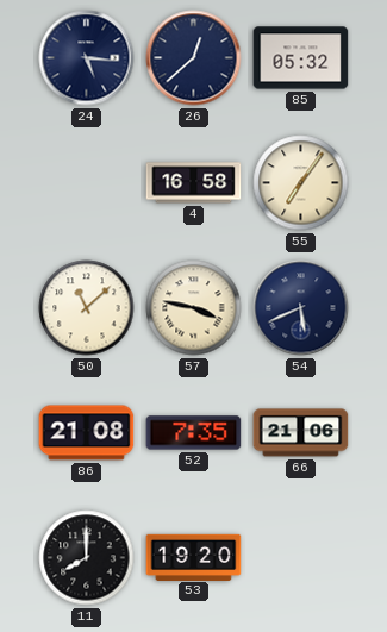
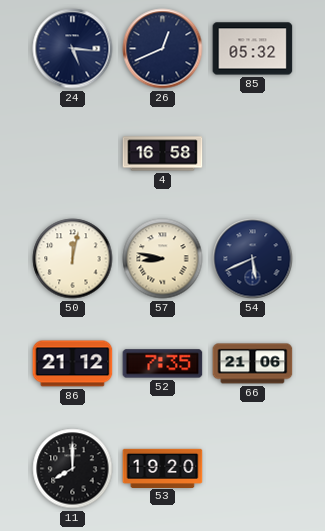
26: 12:38 -> 12:41 (163, 49)
55: 7:06 -> none (301, 183)
50: 11:08 -> 12:02 (73, 259)
57: 3:47 -> 8:47 (163, 259)
86: 21:08 -> 21:12 (73, 364)
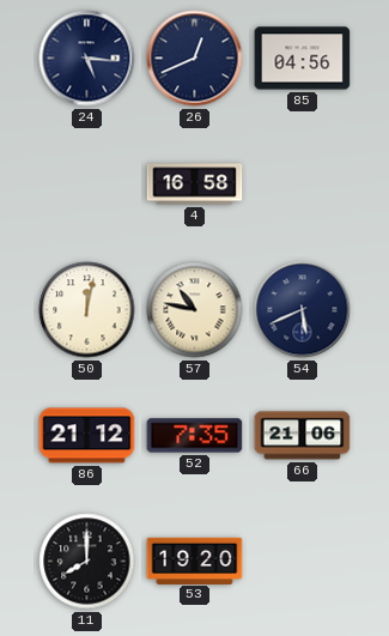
85: 05:32 -> 04:56 (303, 59)
57: 8:47 -> 10:47 (195, 310)
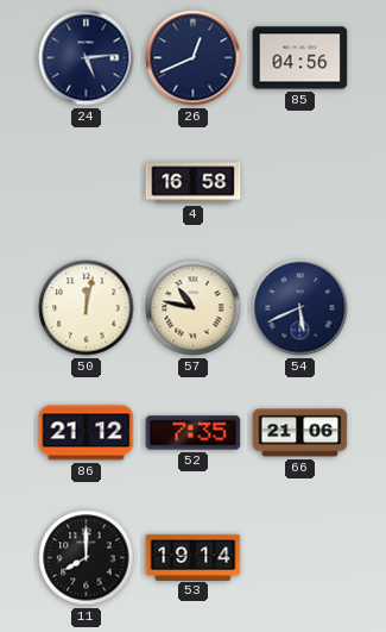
24: 5:16 -> 5:14 (87, 58)
53: 19:20 -> 19:14 (194, 557)
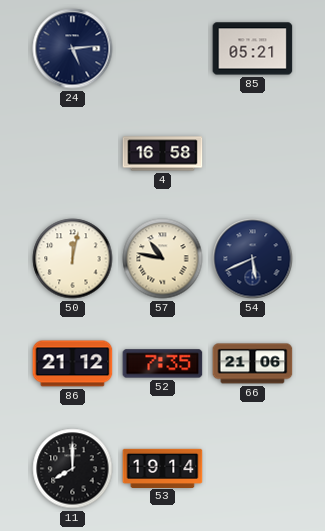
26: 12:41 -> none (194, 58)
85: 04:56 -> 05:21 (253, 49)
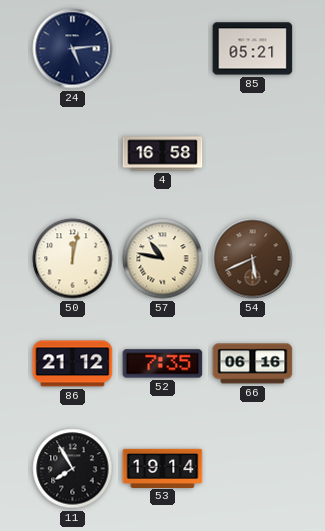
54 dial: navy -> brown (253, 259)
66: 21:06 -> 06:16 (253, 364)
11: 8:00 -> 7:55 (73, 469)
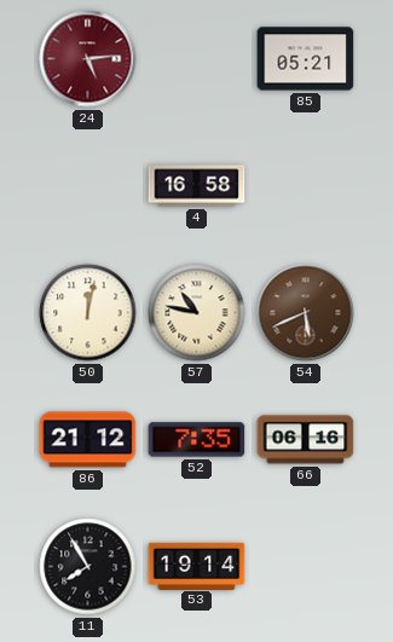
24 dial: navy -> burgundy (88, 59)
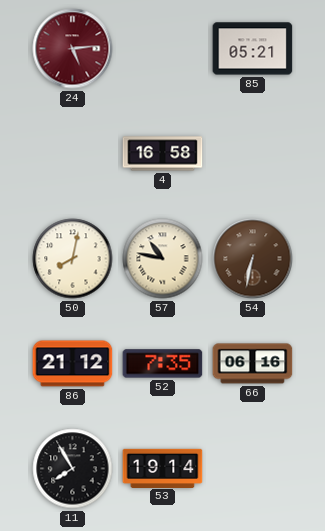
50: 12:02 -> 8:02 (73, 259)
54: 5:41 -> 6:32 (253, 259)
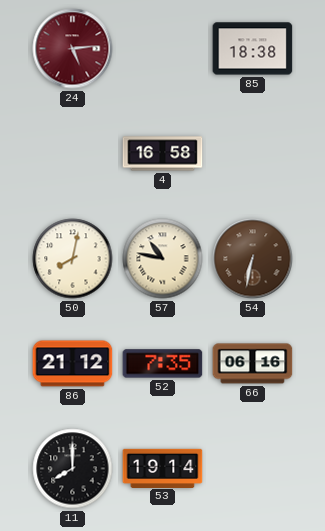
85: 05:21 -> 18:38 (253, 49)
11: 7:55 -> 8:00 (73, 469)
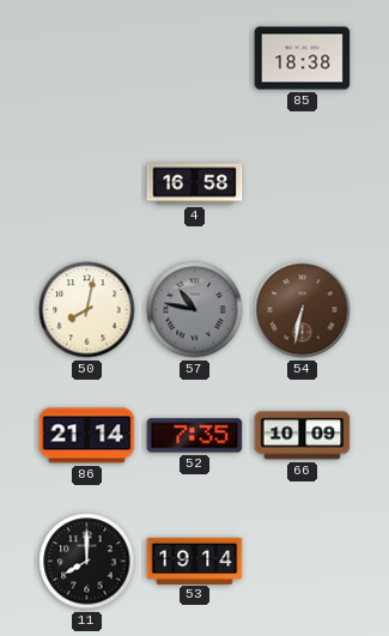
24: 5:14 -> none (73, 49)
57 dial: cream -> grey (195, 310)
86: 21:12 -> 21:14 (87, 436)
66: 06:16 -> 10:09 (303, 436)
